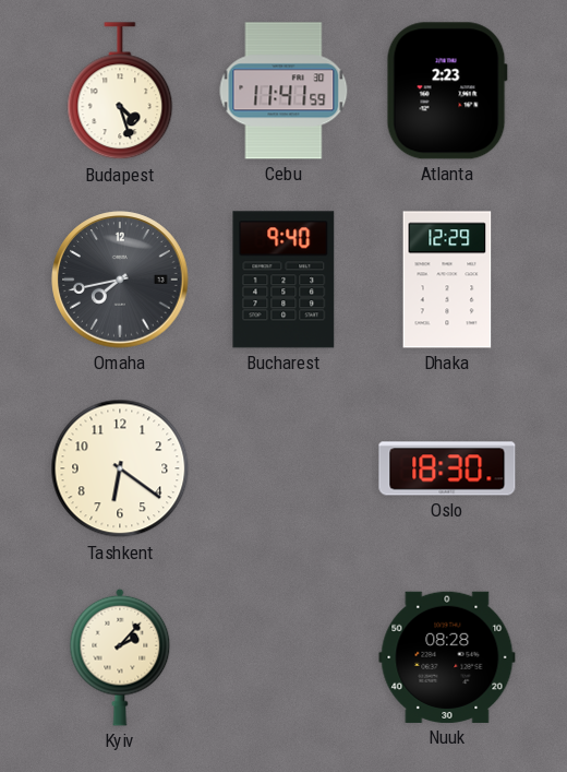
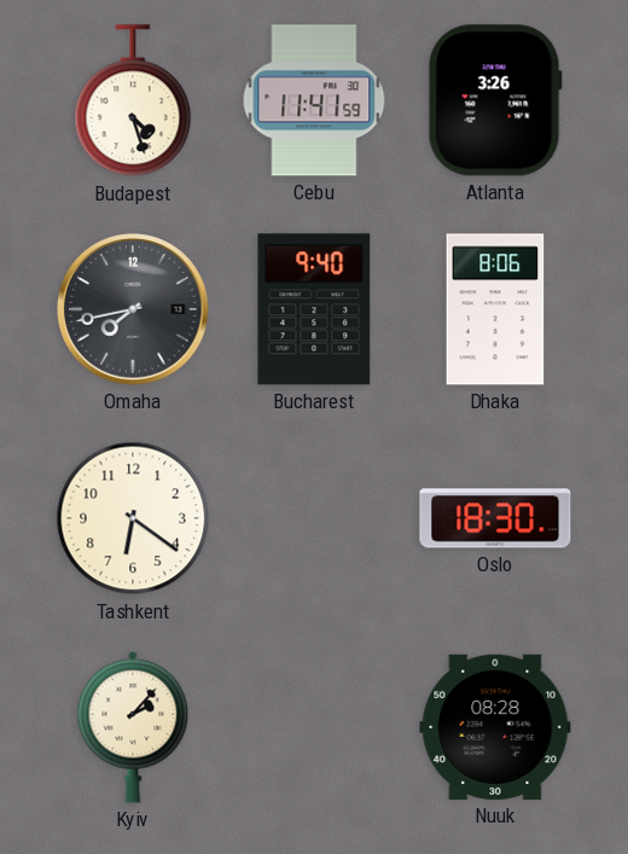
Atlanta: 2:23 -> 3:26 (495, 100)
Dhaka: 12:29 -> 8:06 (495, 309)
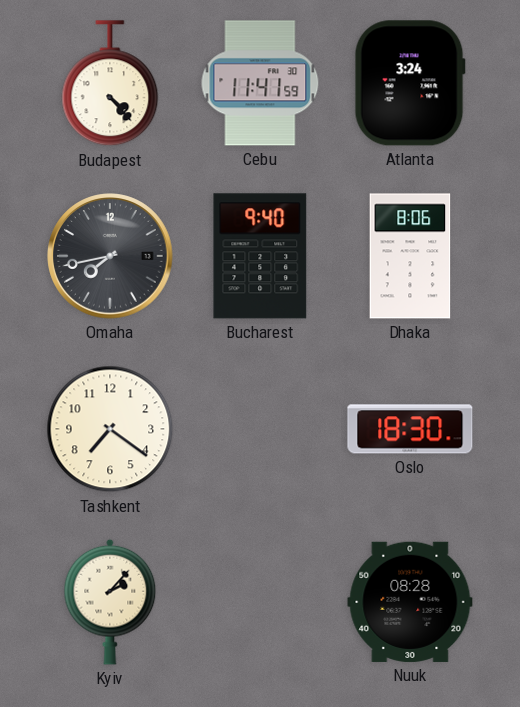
Budapest: 4:27 -> 4:23 (110, 84)
Atlanta: 3:26 -> 3:24 (410, 83)
Tashkent: 6:21 -> 7:21 (110, 429)
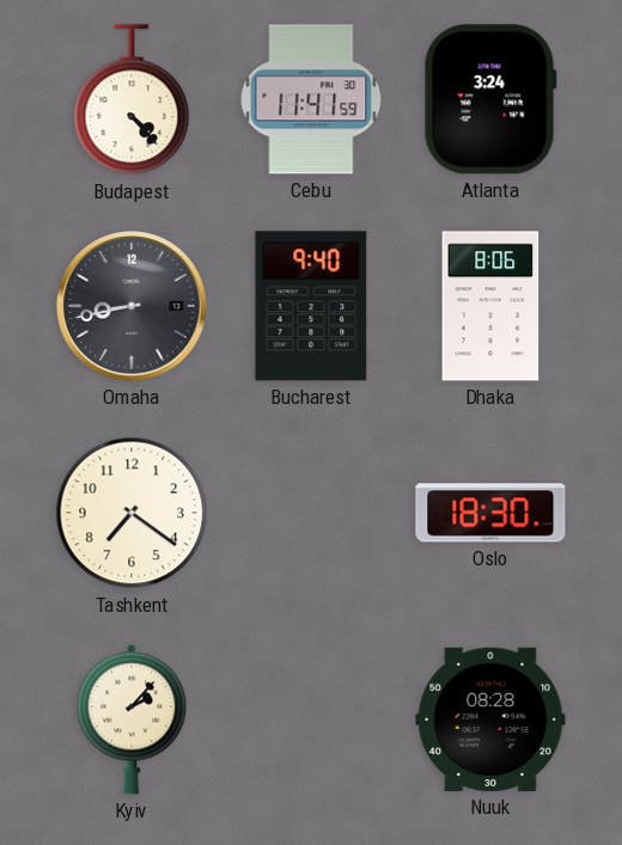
Omaha: 7:43 -> 8:43 (132, 306)
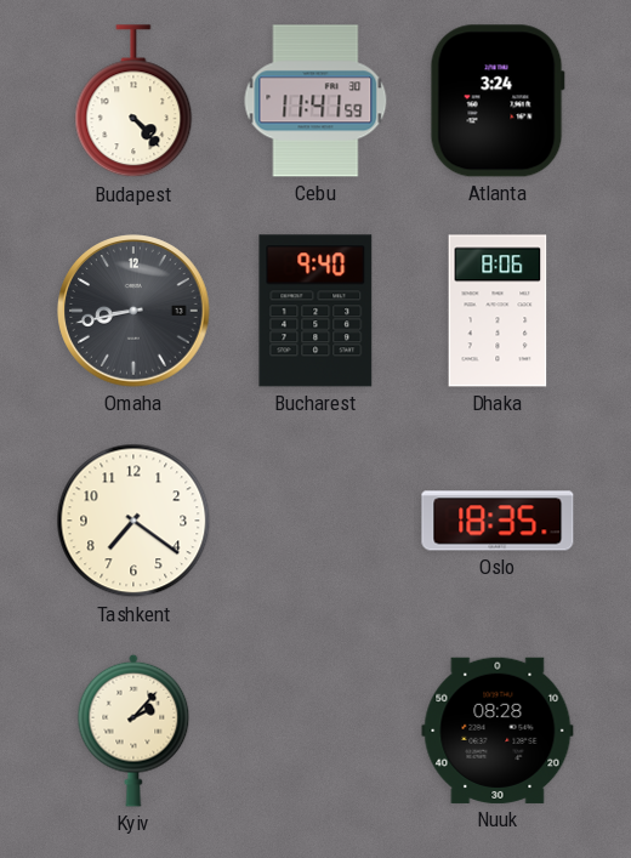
Oslo: 18:30 -> 18:35 (498, 521)
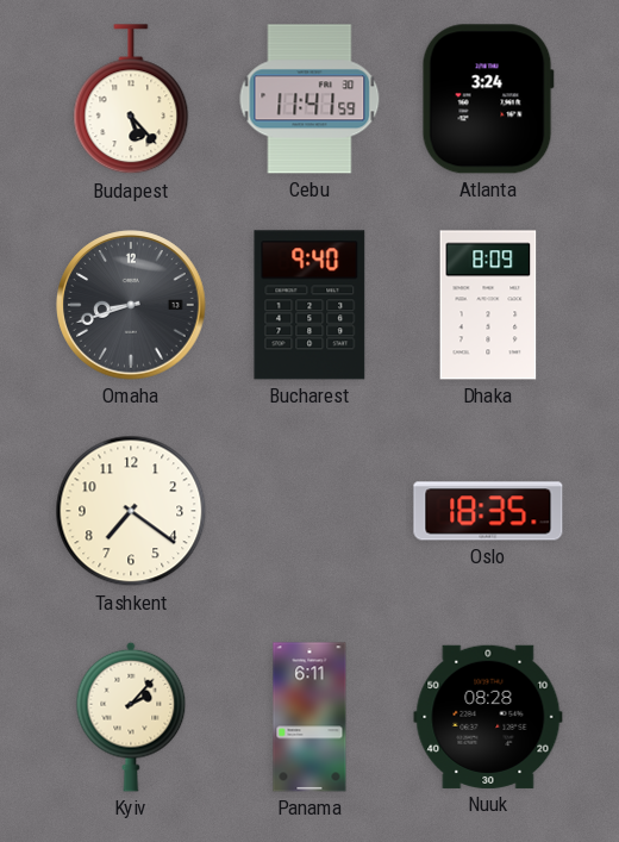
Budapest: 4:23 -> 5:23 (131, 100)
Omaha: 8:43 -> 8:42 (131, 305)
Dhaka: 8:06 -> 8:09 (488, 305)
Panama: none -> 6:11 (309, 717)
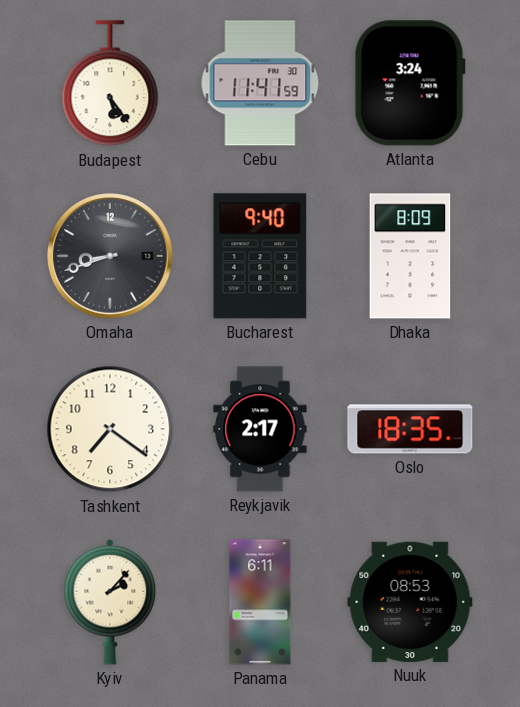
Budapest: 5:23 -> 5:24 (110, 84)
Reykjavik: none -> 2:17 (260, 429)
Nuuk: 08:28 -> 08:53 (410, 602)
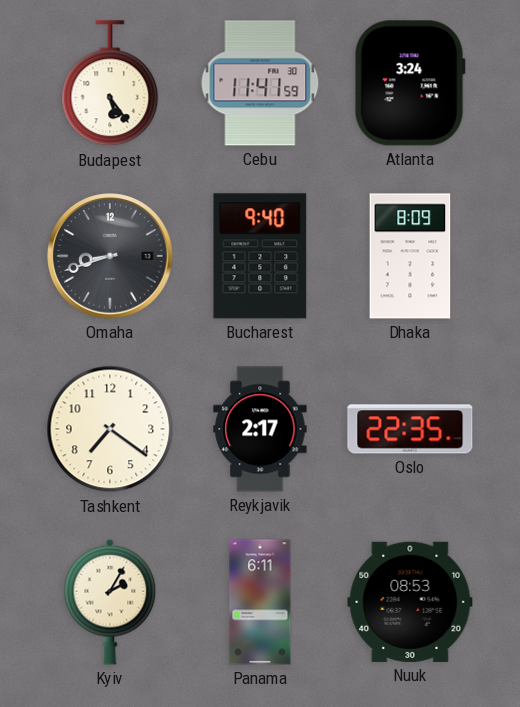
Oslo: 18:35 -> 22:35 (410, 429)
Kyiv: 2:07 -> 2:05 (110, 602)
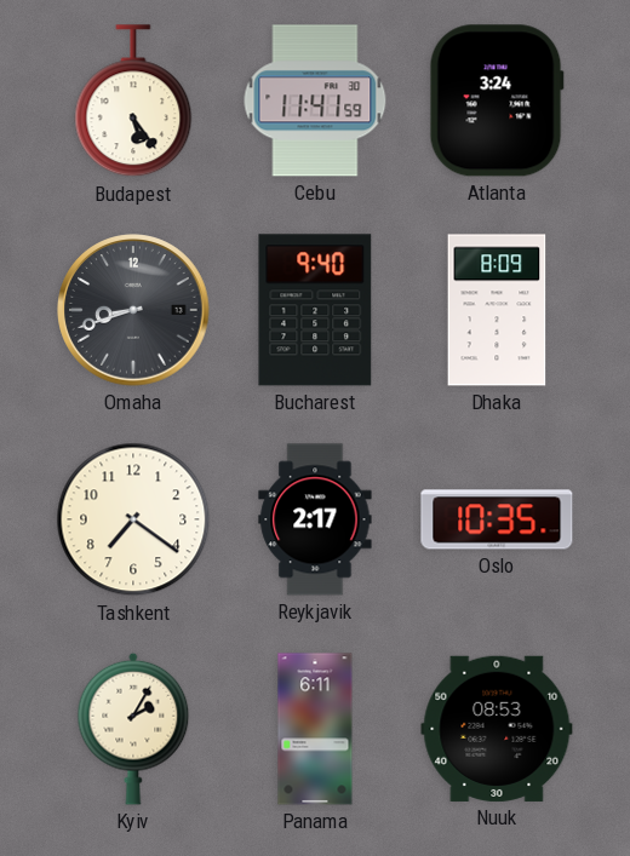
Oslo: 22:35 -> 10:35 (497, 519)
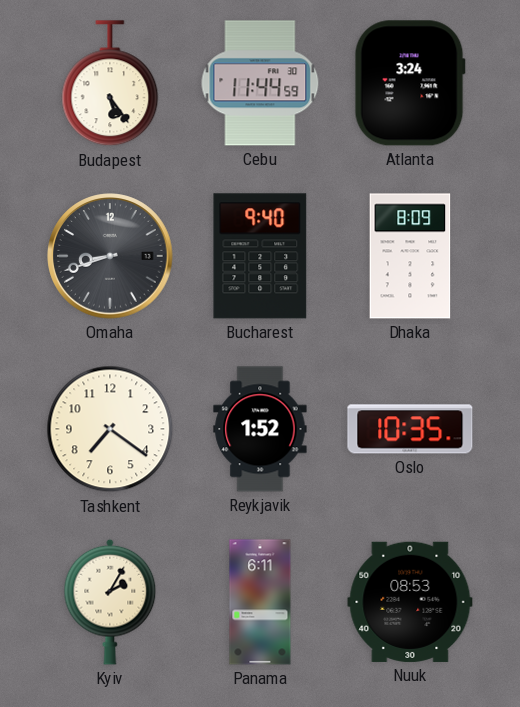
Cebu: 11:41 -> 11:44 (260, 83)
Reykjavik: 2:17 -> 1:52 (260, 429)
